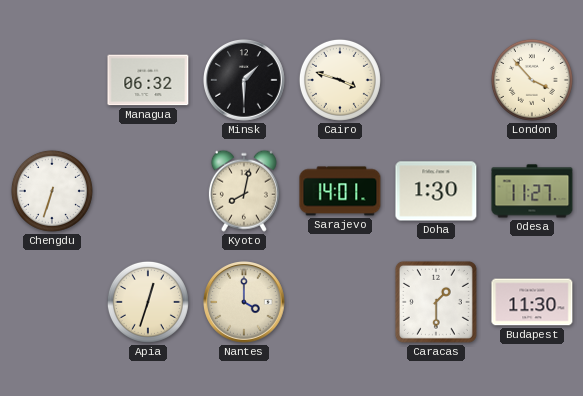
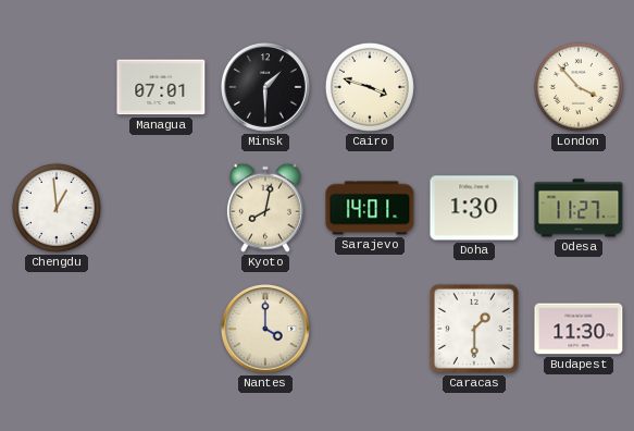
Managua: 06:32 -> 07:01 (161, 87)
Chengdu: 6:33 -> 12:59 (57, 208)
Apia: 12:33 -> none (148, 302)
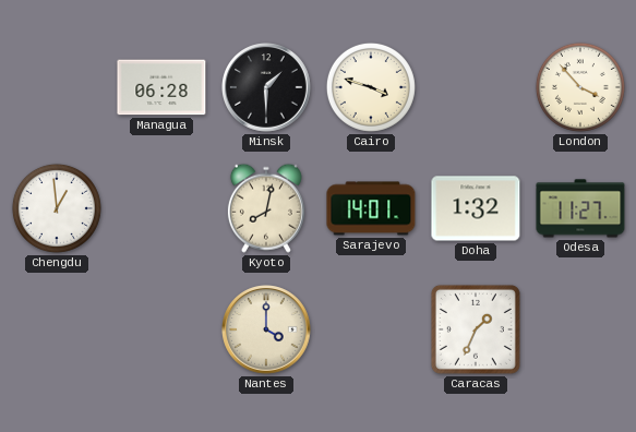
Managua: 07:01 -> 06:28 (161, 87)
Doha: 1:30 -> 1:32 (476, 208)
Caracas: 1:30 -> 1:34 (476, 329)
Budapest: 11:30 -> none (579, 329)
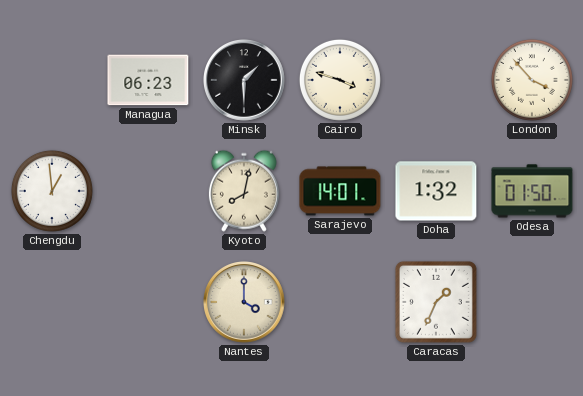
Managua: 06:28 -> 06:23 (148, 80)
Odesa: 11:27 -> 01:50 (532, 191)
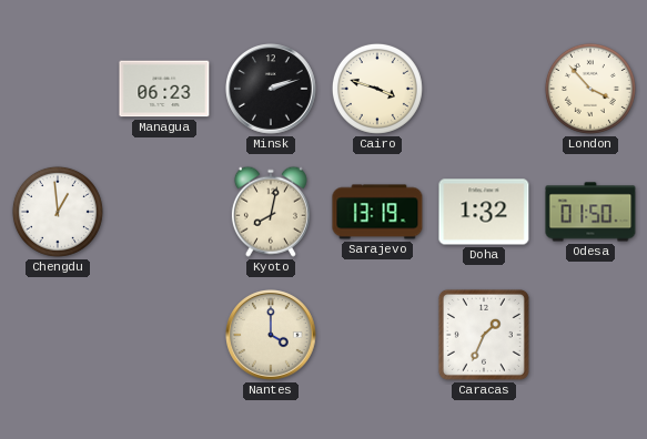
Minsk: 1:30 -> 2:12 (272, 90)
Sarajevo: 14:01 -> 13:19 (377, 212)
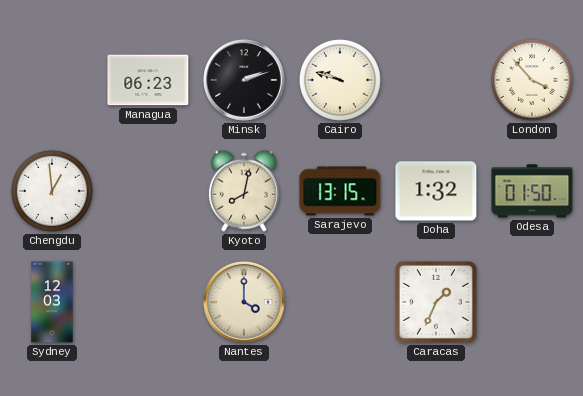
Cairo: 3:48 -> 9:48 (340, 80)
Sarajevo: 13:19 -> 13:15 (340, 191)
Sydney: none -> 12:03 (52, 302)
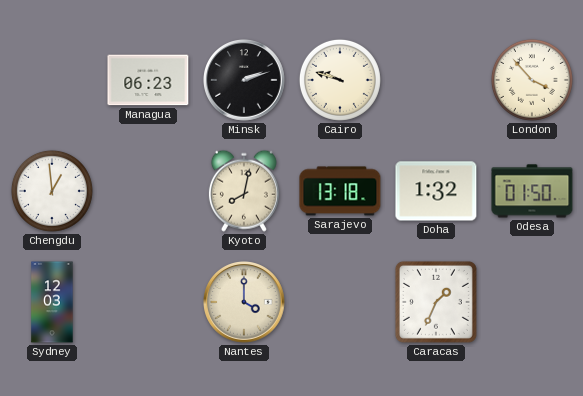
Sarajevo: 13:15 -> 13:18 (340, 191)
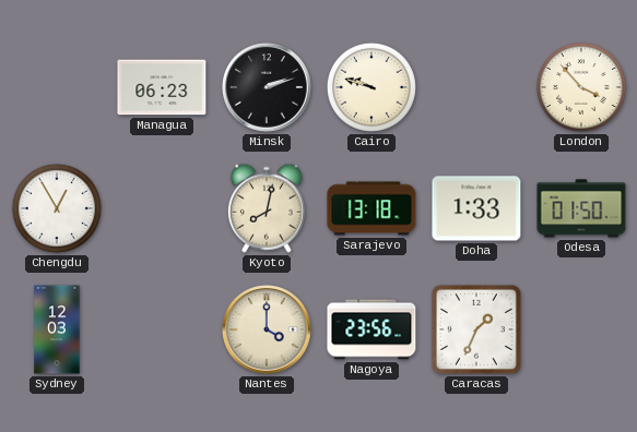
Chengdu: 12:59 -> 12:55 (57, 208)
Doha: 1:32 -> 1:33 (476, 208)
Nagoya: none -> 23:56 (371, 329)
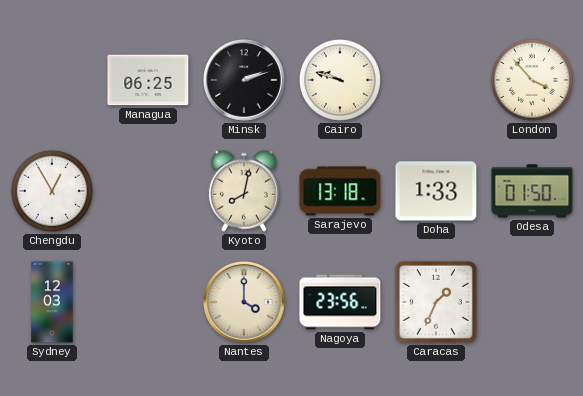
Managua: 06:23 -> 06:25 (148, 80)
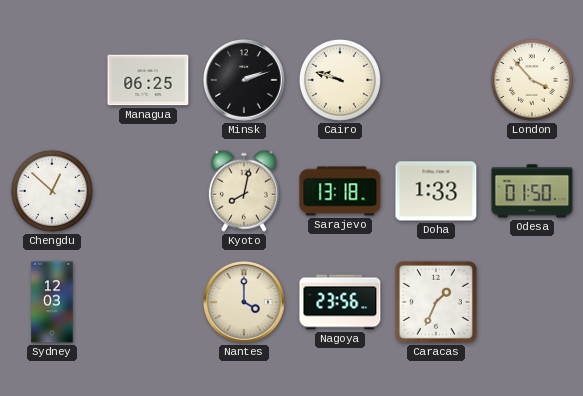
Chengdu: 12:55 -> 12:52 (52, 191)
